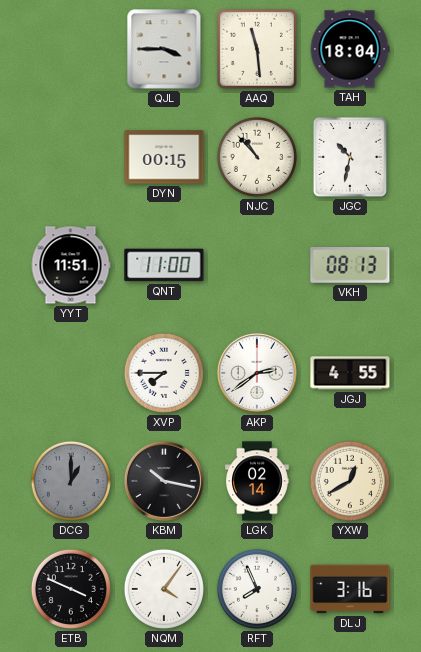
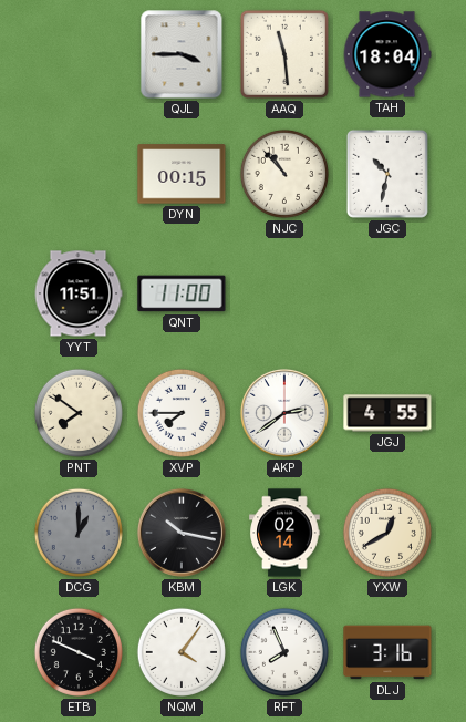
VKH: 08:13 -> none (350, 266)
PNT: none -> 7:51 (79, 413)
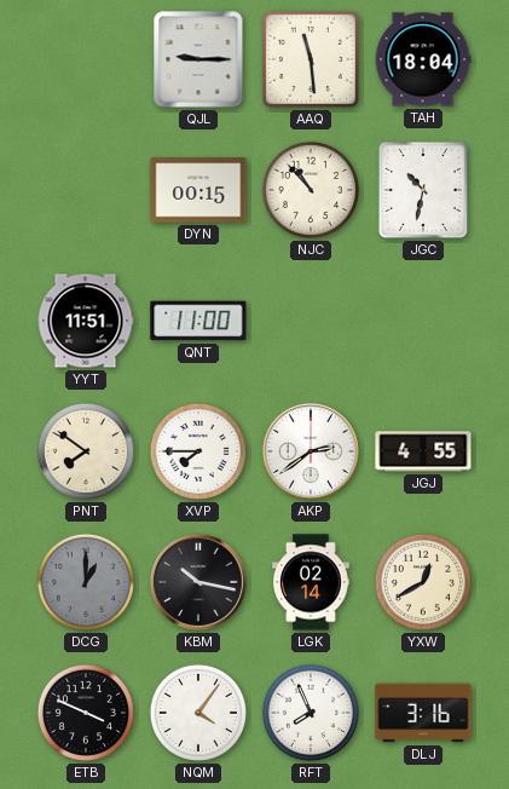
QJL: 3:45 -> 9:15 (198, 59)
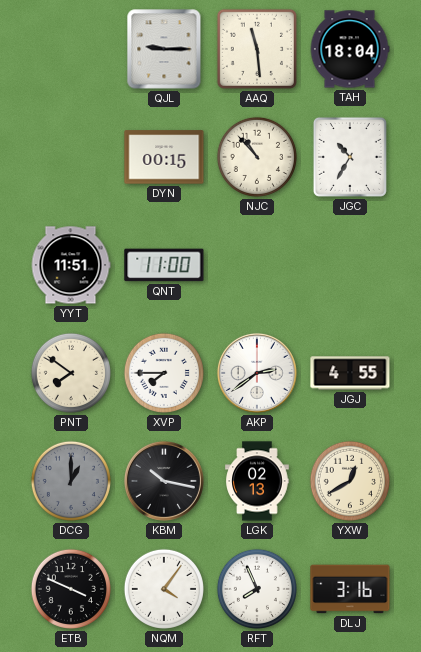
JGC: 10:32 -> 10:35 (350, 157)
LGK: 02:14 -> 02:13 (257, 481)
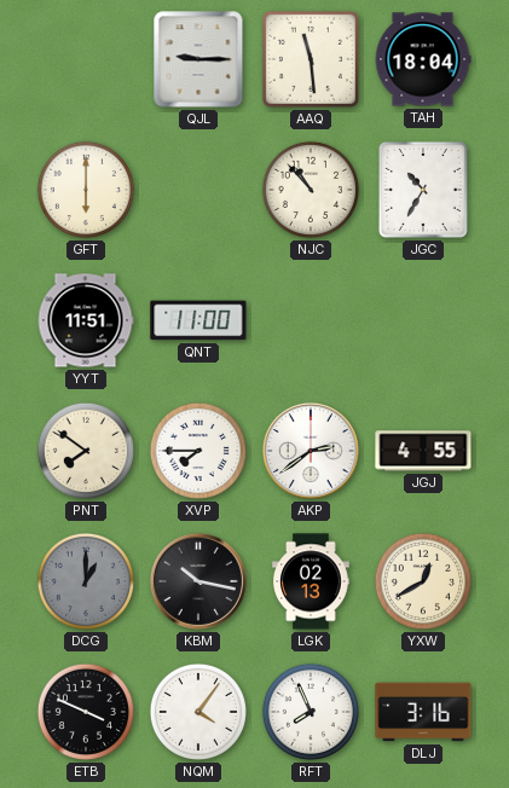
GFT: none -> 6:00 (86, 190)
DYN: 00:15 -> none (164, 157)
